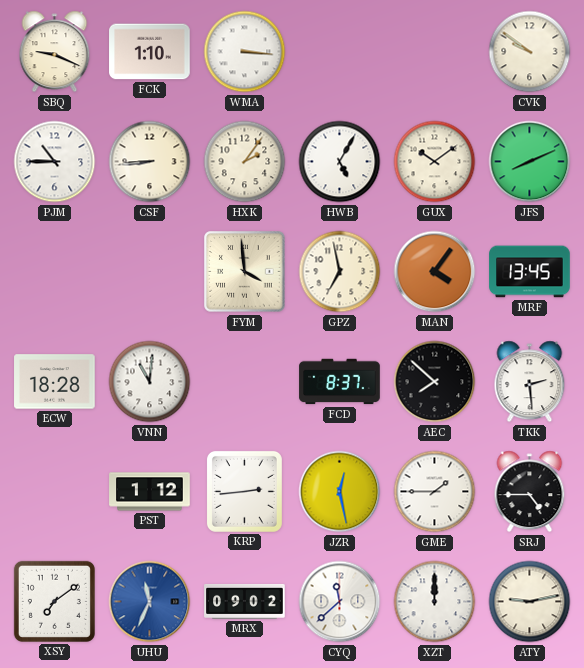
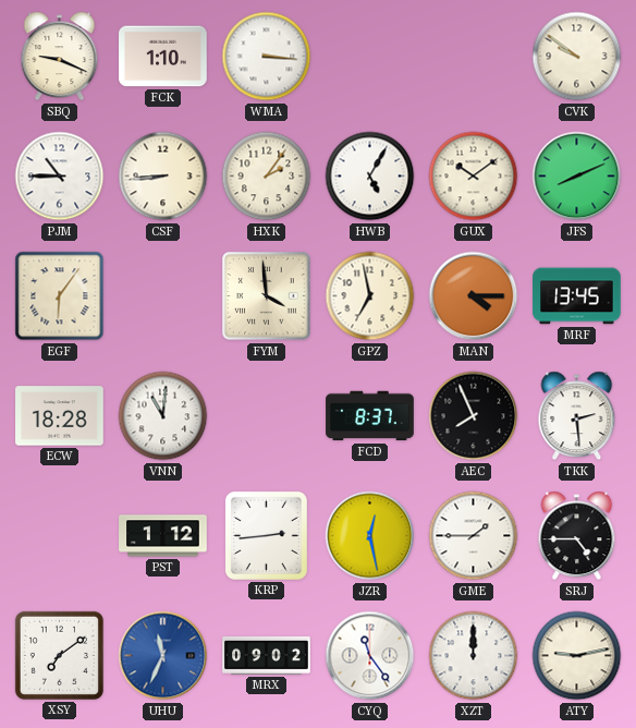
EGF: none -> 6:06 (60, 296)
MAN: 4:06 -> 4:15 (474, 296)
AEC: 7:52 -> 7:56 (474, 416)
CYQ: 11:38 -> 11:24 (370, 656)
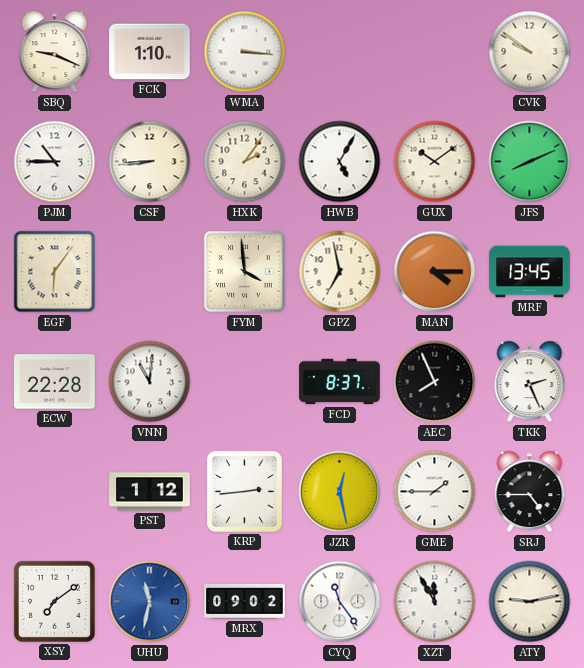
ECW: 18:28 -> 22:28 (55, 382)
TKK: 2:29 -> 2:26 (530, 382)
UHU: 11:34 -> 11:32 (150, 602)
XZT: 12:00 -> 11:55 (435, 602)
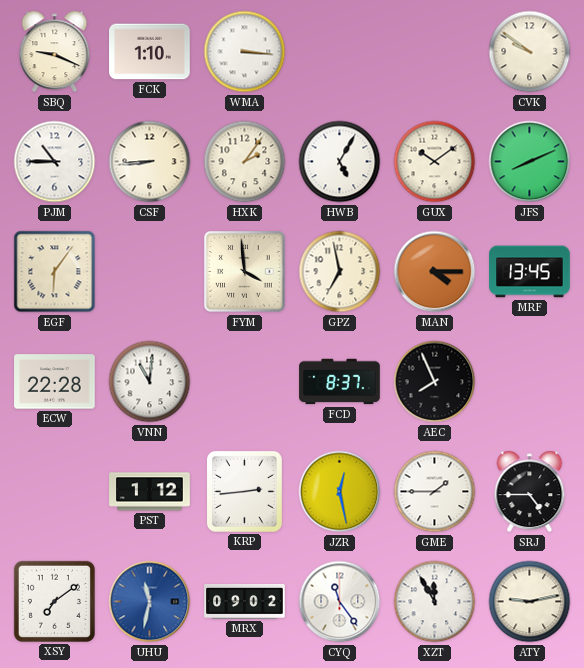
TKK: 2:26 -> none (530, 382)
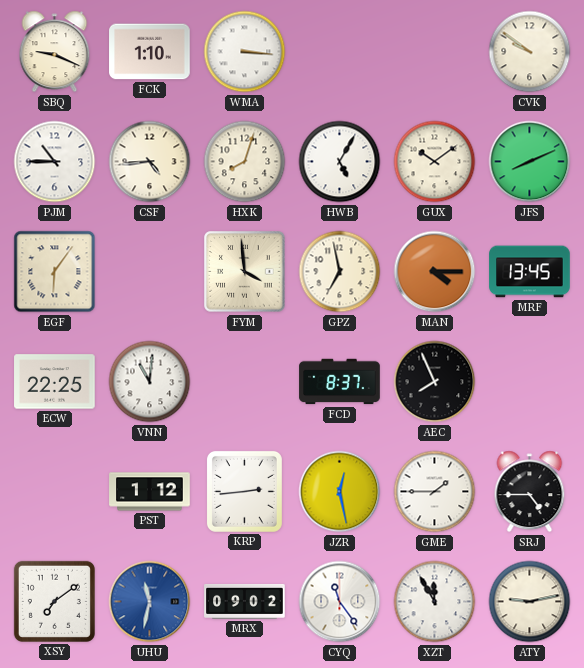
CSF: 8:44 -> 4:44 (150, 162)
HXK: 2:06 -> 8:03 (245, 162)
ECW: 22:28 -> 22:25 (55, 382)
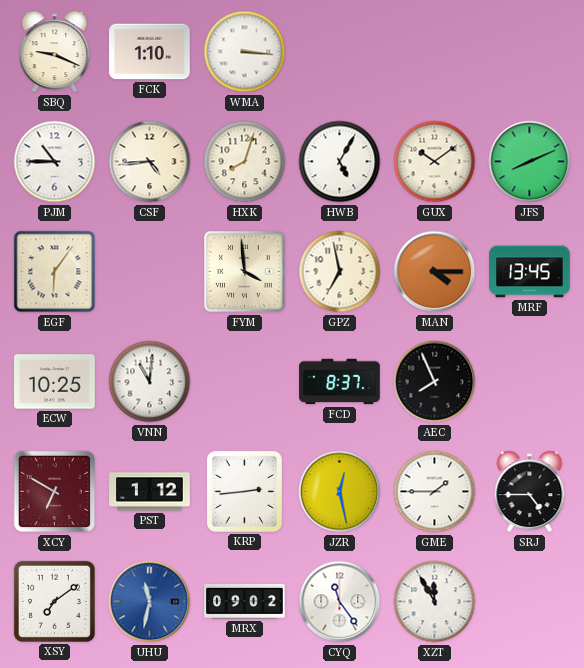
CVK: 9:51 -> none (530, 52)
ECW: 22:25 -> 10:25 (55, 382)
XCY: none -> 6:50 (55, 492)
ATY: 9:13 -> none (530, 602)
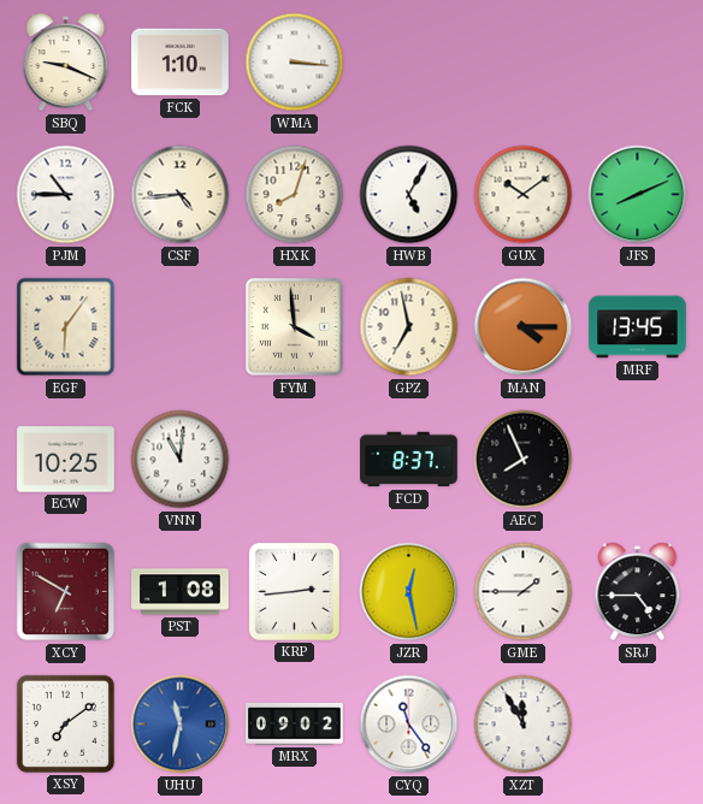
PST: 1:12 -> 1:08 (181, 592)
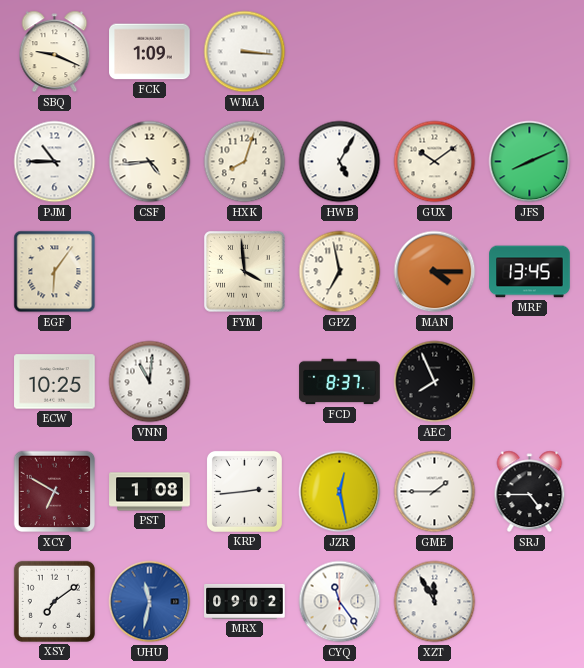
FCK: 1:10 -> 1:09 (150, 52)
